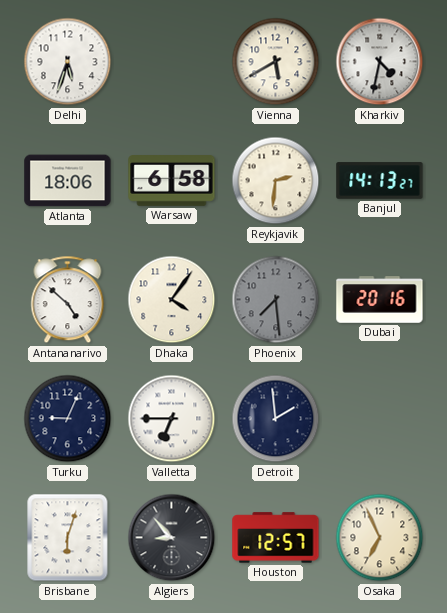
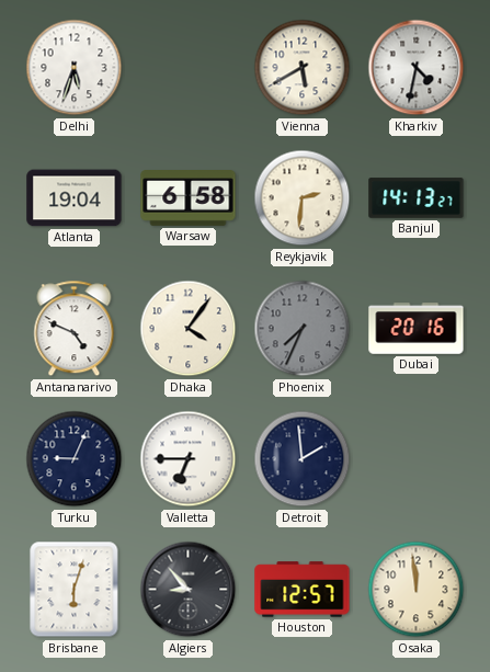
Atlanta: 18:06 -> 19:04 (75, 198)
Antananarivo: 4:52 -> 4:49 (75, 329)
Phoenix: 7:29 -> 7:34 (303, 329)
Osaka: 6:56 -> 11:59 (417, 590)
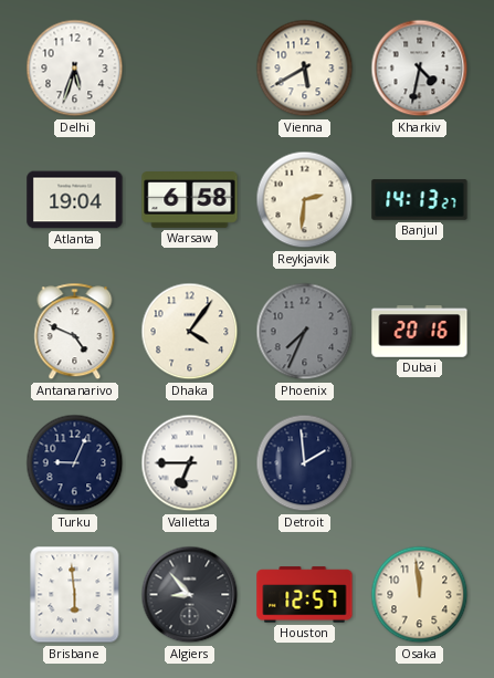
Brisbane: 6:03 -> 5:59 (75, 595)
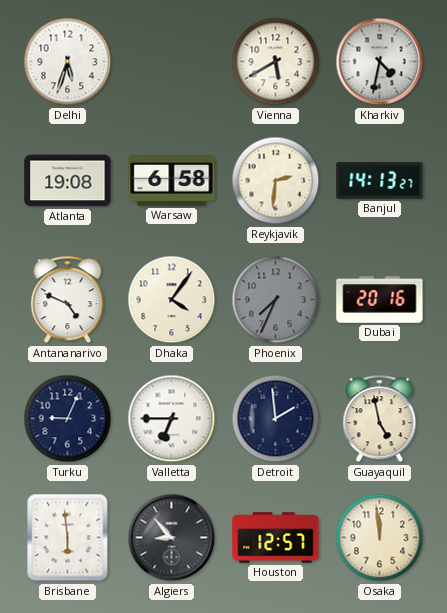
Atlanta: 19:04 -> 19:08 (68, 181)
Guayaquil: none -> 4:58 (380, 419)
